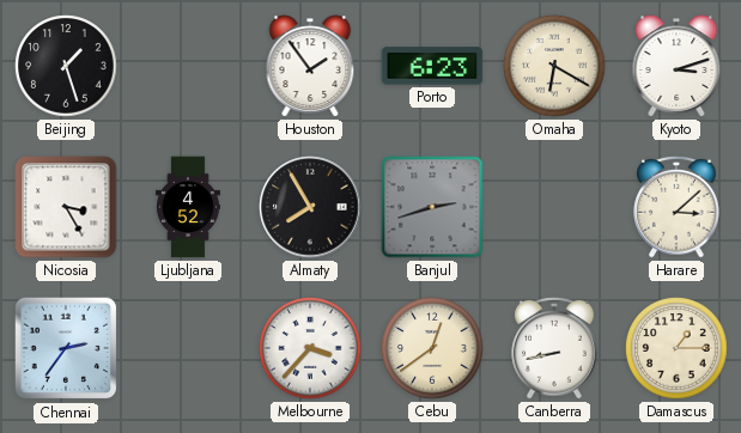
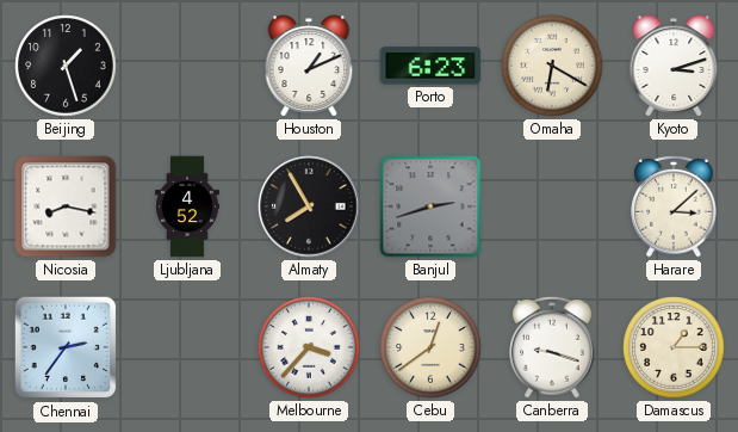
Houston: 1:54 -> 1:11 (309, 66)
Nicosia: 3:25 -> 8:17 (66, 206)
Canberra: 8:43 -> 9:18 (552, 347)
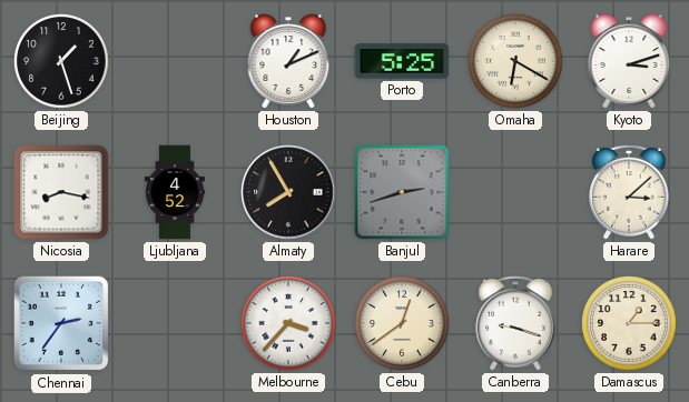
Porto: 6:23 -> 5:25 (402, 61)
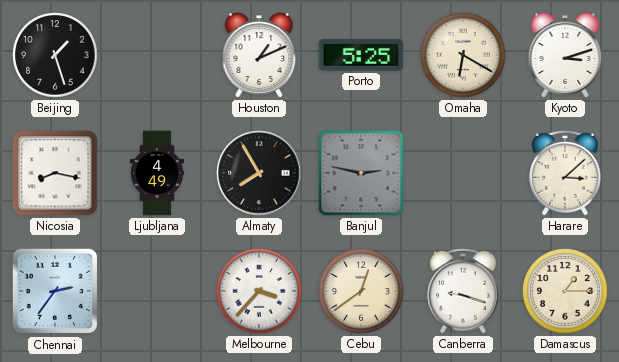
Ljubljana: 4:52 -> 4:49 (157, 173)
Banjul: 2:42 -> 2:47 (361, 173)
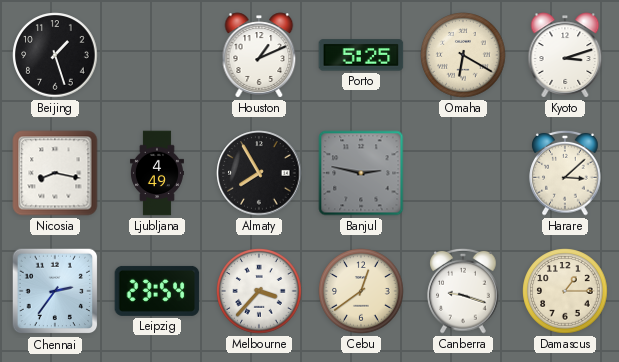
Leipzig: none -> 23:54 (157, 291)
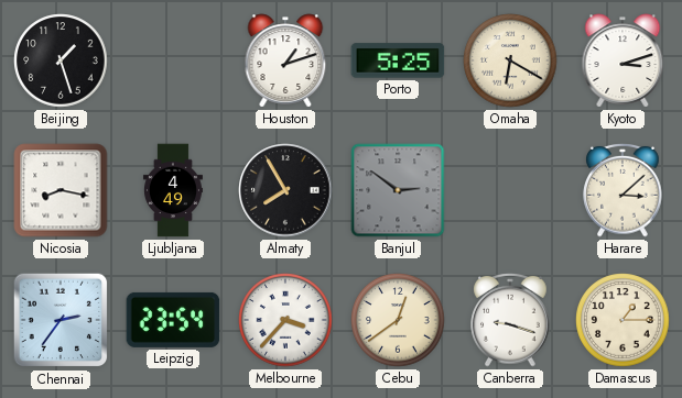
Houston: 1:11 -> 1:12 (285, 60)
Banjul: 2:47 -> 2:51 (398, 190)
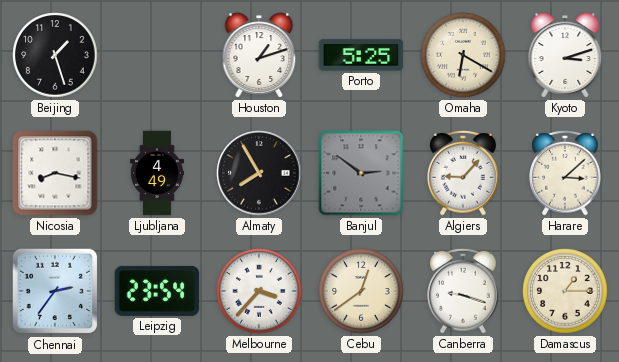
Algiers: none -> 9:07 (463, 173)
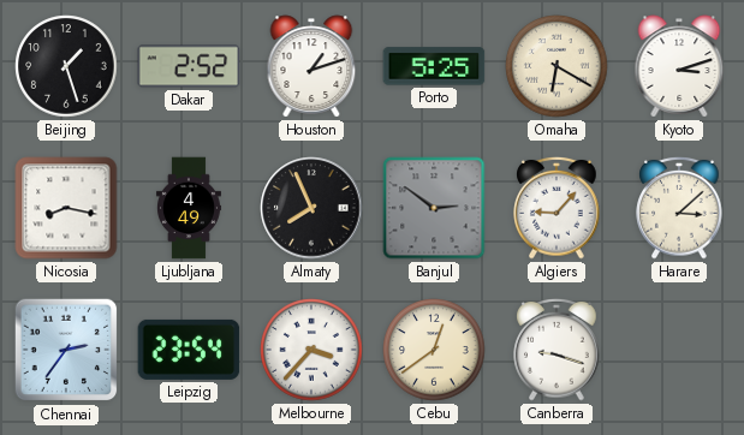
Dakar: none -> 2:52 (189, 66)
Almaty: 7:55 -> 7:56 (311, 208)
Damascus: 1:15 -> none (565, 291)
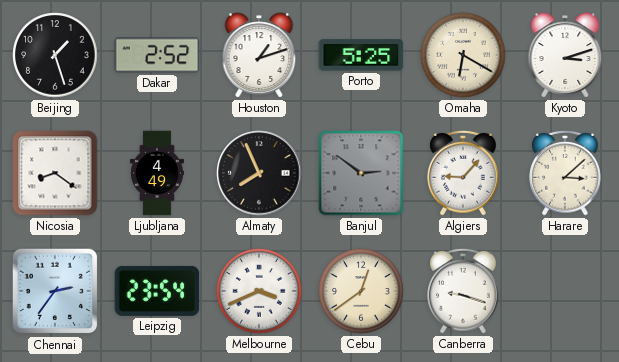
Nicosia: 8:17 -> 8:21 (55, 173)
Melbourne: 3:37 -> 3:41 (259, 291)
